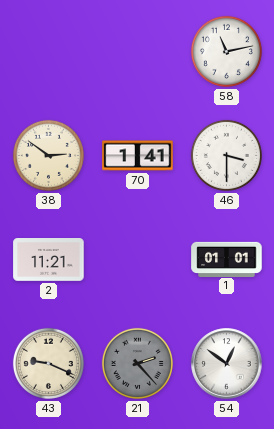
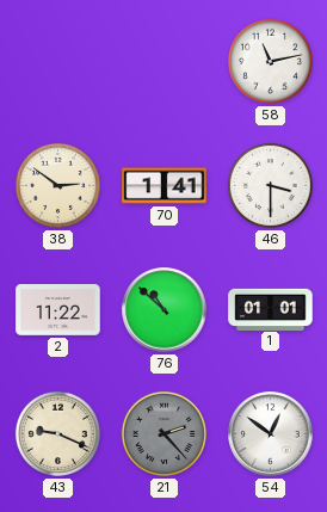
2: 11:21 -> 11:22 (58, 310)
76: none -> 10:52 (165, 310)
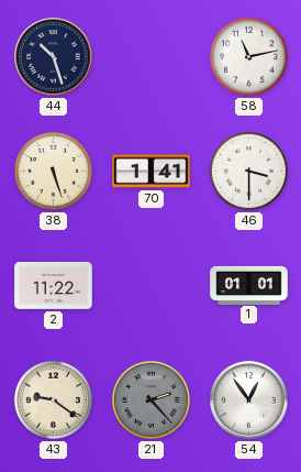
44: none -> 10:27 (54, 57)
38: 2:51 -> 5:27 (53, 171)
76: 10:52 -> none (165, 310)
43: 9:19 -> 9:21 (53, 399)
54: 12:51 -> 12:54 (249, 400)
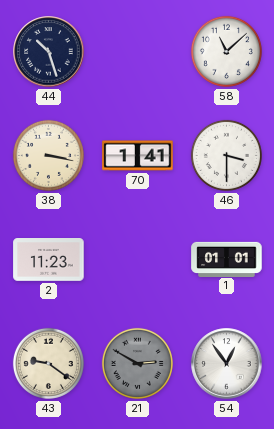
58: 11:13 -> 11:08 (226, 51)
38: 5:27 -> 3:17 (48, 155)
2: 11:22 -> 11:23 (49, 260)
21: 2:23 -> 2:50 (137, 363)
